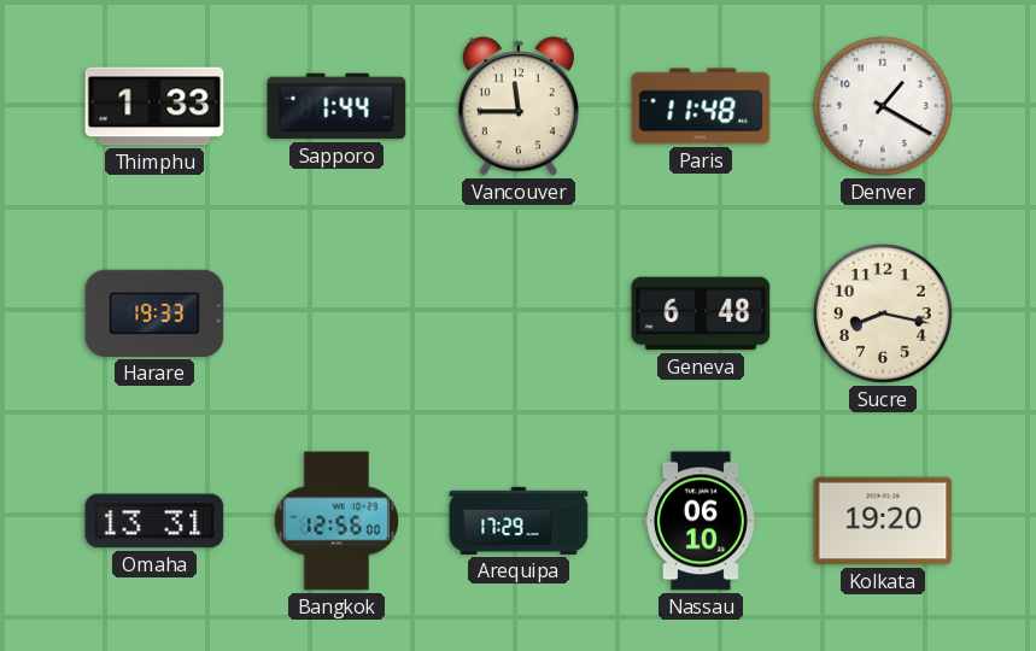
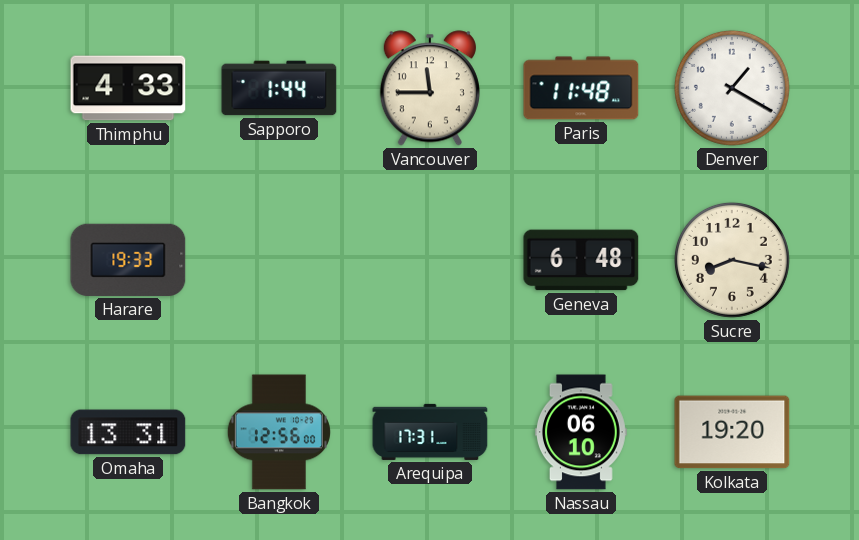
Thimphu: 1:33 -> 4:33 (128, 88)
Arequipa: 17:29 -> 17:31 (430, 432)
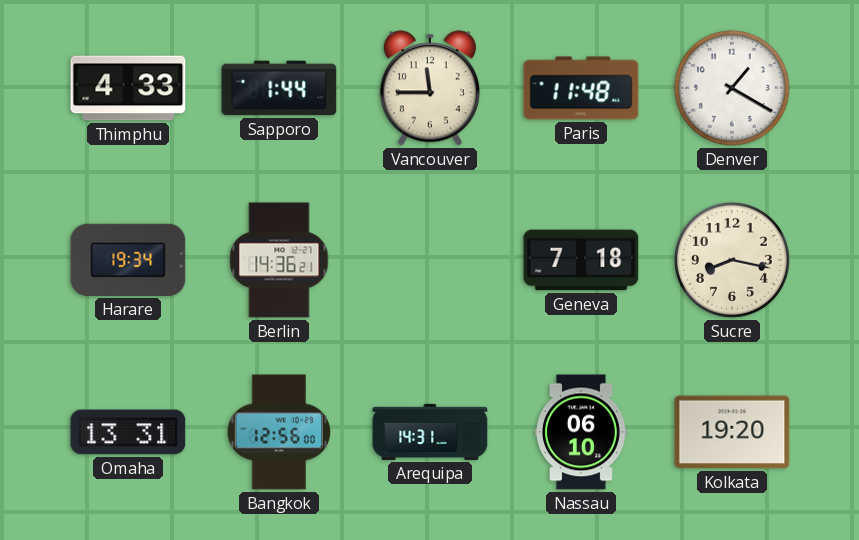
Harare: 19:33 -> 19:34 (128, 260)
Berlin: none -> 14:36 (279, 260)
Geneva: 6:48 -> 7:18 (581, 260)
Arequipa: 17:31 -> 14:31 (430, 432)
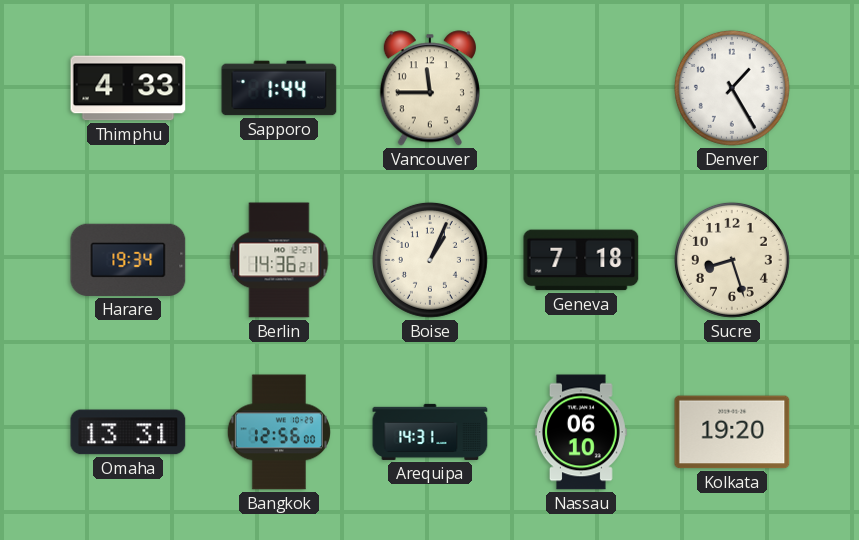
Paris: 11:48 -> none (581, 88)
Denver: 1:20 -> 1:25 (732, 88)
Boise: none -> 1:04 (430, 260)
Sucre: 8:17 -> 8:27 (732, 260)
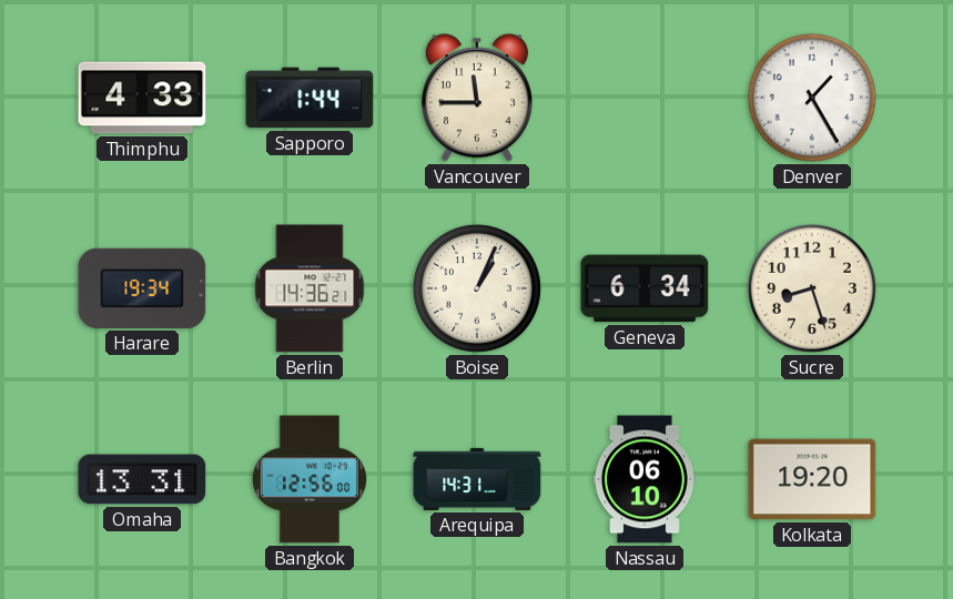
Geneva: 7:18 -> 6:34 (645, 288)
